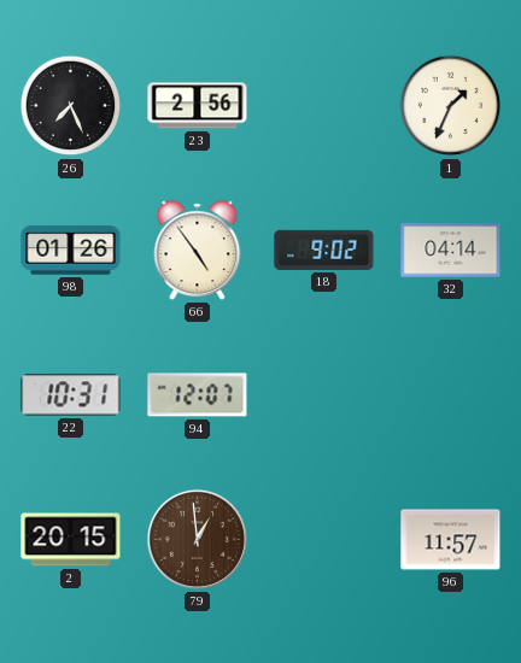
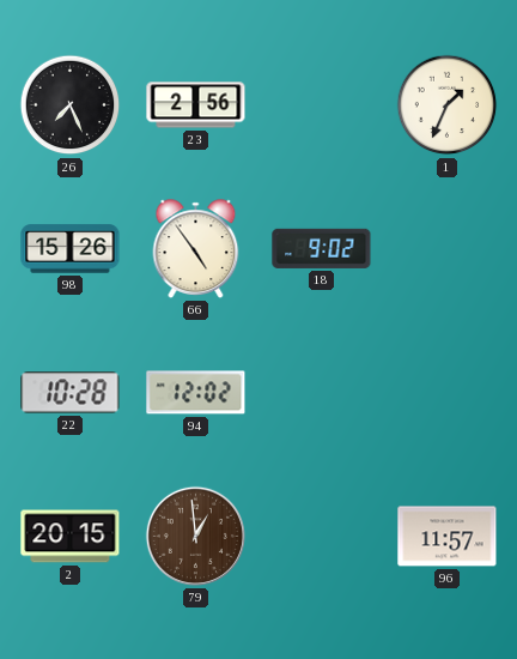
98: 01:26 -> 15:26 (71, 249)
32: 04:14 -> none (451, 251)
22: 10:31 -> 10:28 (71, 393)
94: 12:07 -> 12:02 (196, 393)
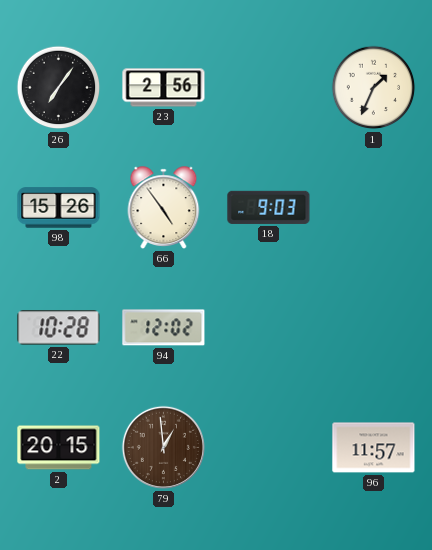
26: 7:26 -> 7:06 (59, 88)
18: 9:02 -> 9:03 (269, 207)
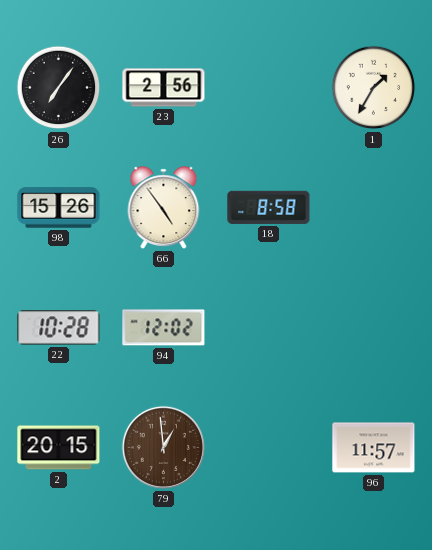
1: 1:34 -> 1:35 (374, 88)
18: 9:03 -> 8:58 (269, 207)
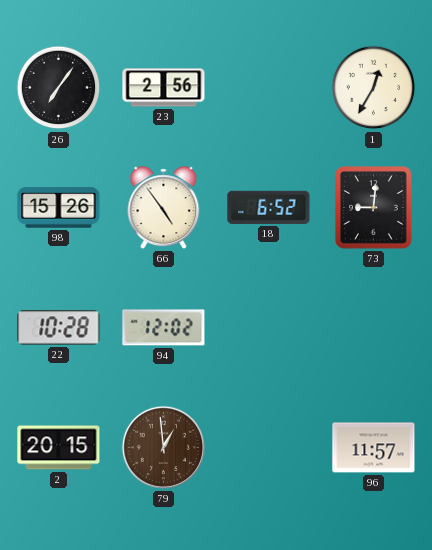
1: 1:35 -> 12:35 (374, 88)
18: 8:58 -> 6:52 (269, 207)
73: none -> 9:01 (374, 208)
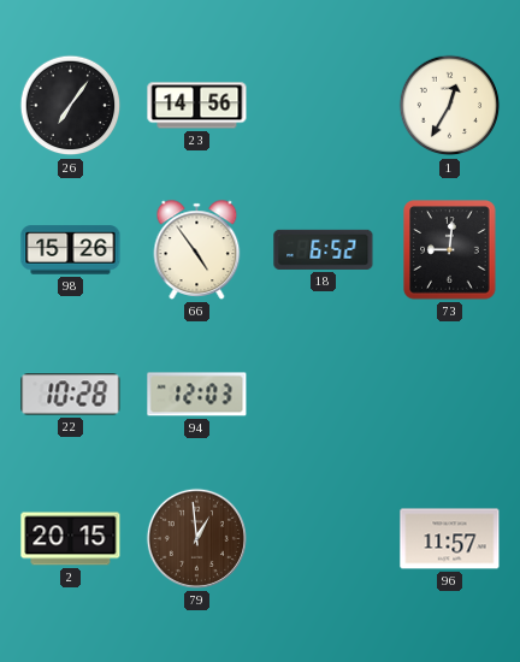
23: 2:56 -> 14:56 (197, 106)
94: 12:02 -> 12:03 (197, 395)
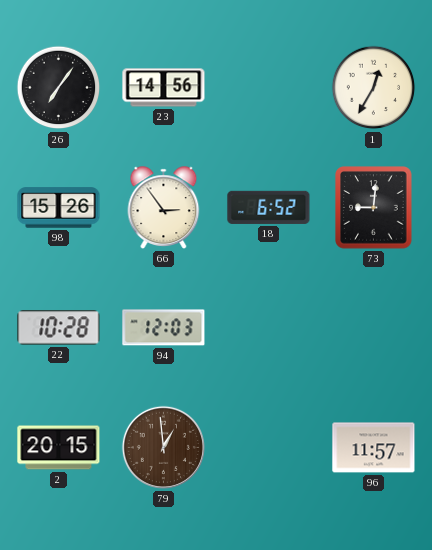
66: 4:54 -> 2:54 (164, 208)
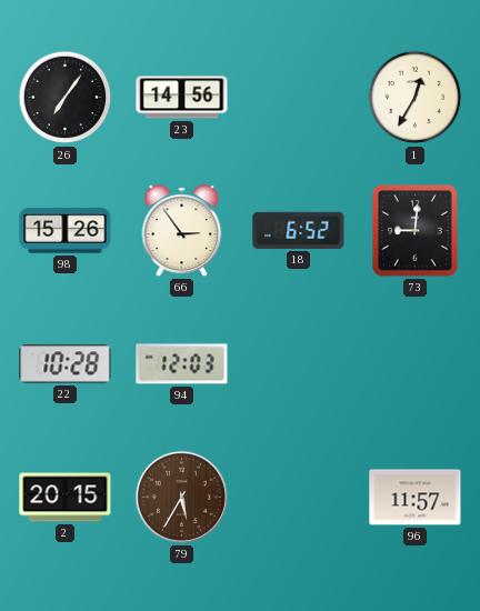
79: 12:59 -> 5:35 (181, 497)
